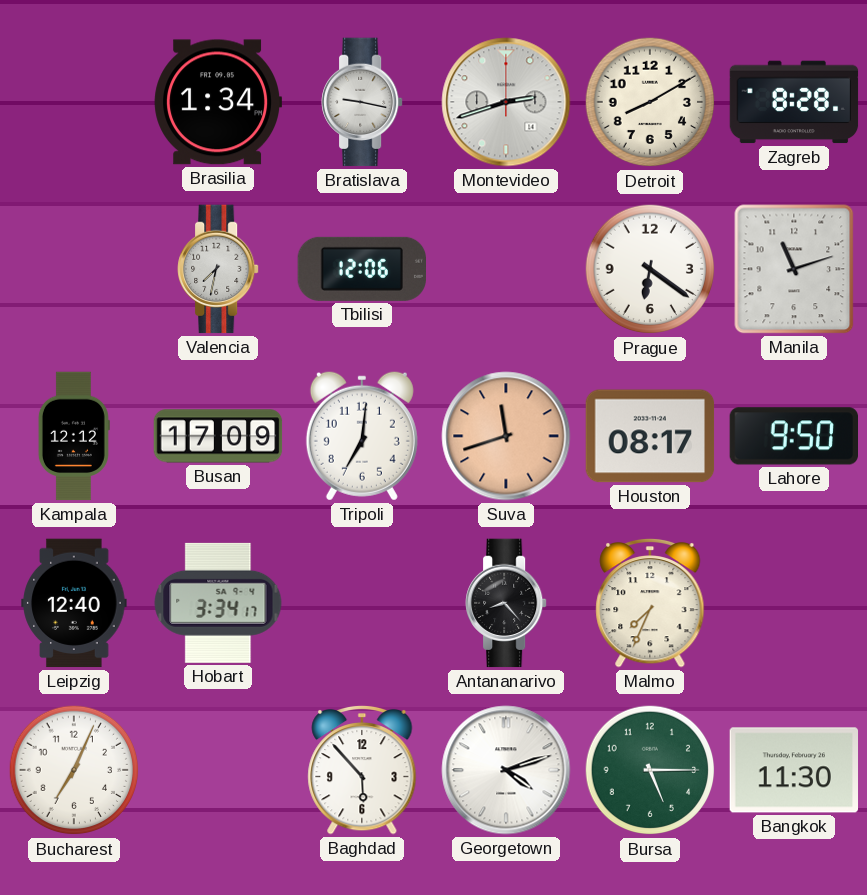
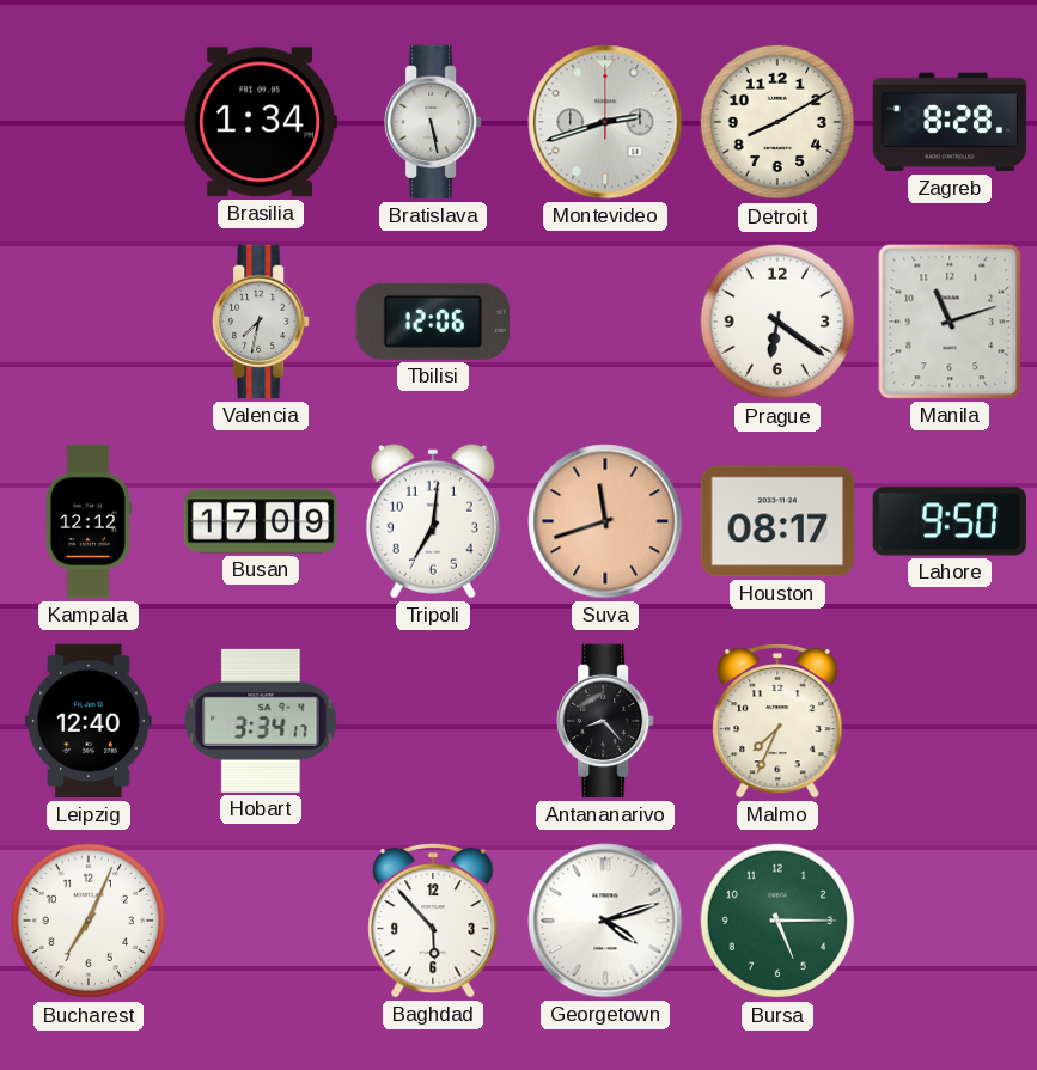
Bratislava: 9:17 -> 5:28 (434, 122)
Bangkok: 11:30 -> none (794, 770)
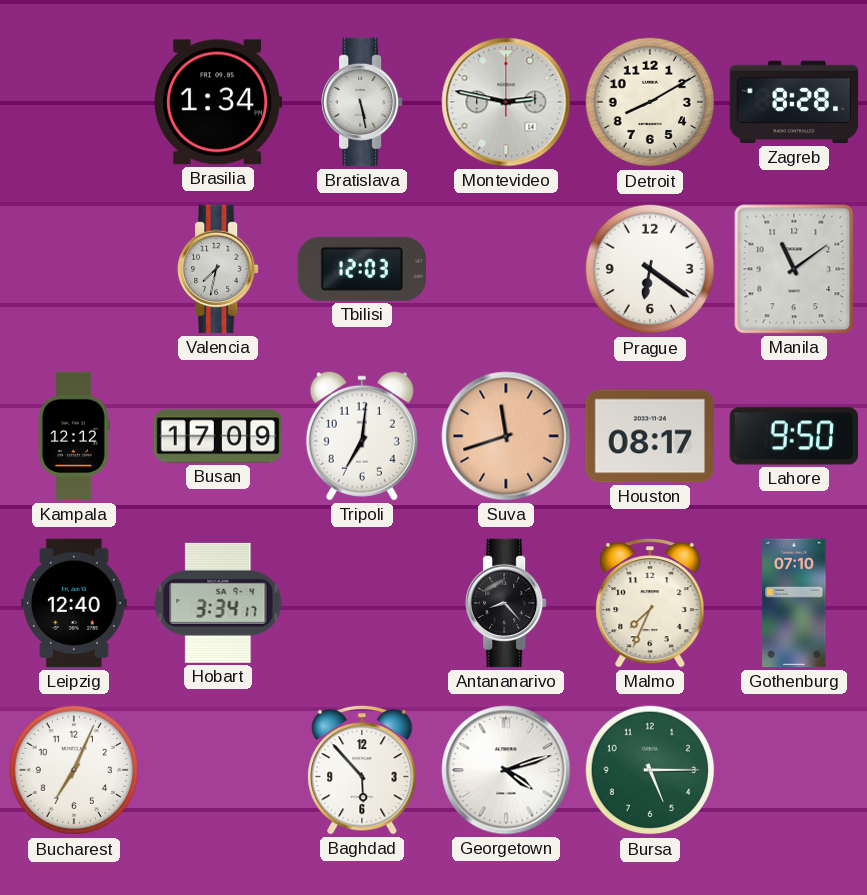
Montevideo: 2:42 -> 2:47 (506, 102)
Tbilisi: 12:06 -> 12:03 (361, 269)
Manila: 11:12 -> 11:09 (794, 269)
Gothenburg: none -> 07:10 (794, 603)
